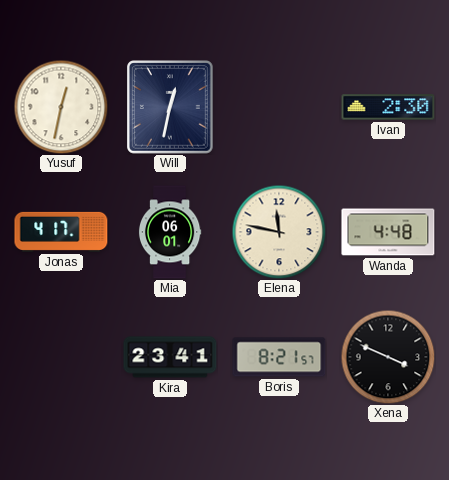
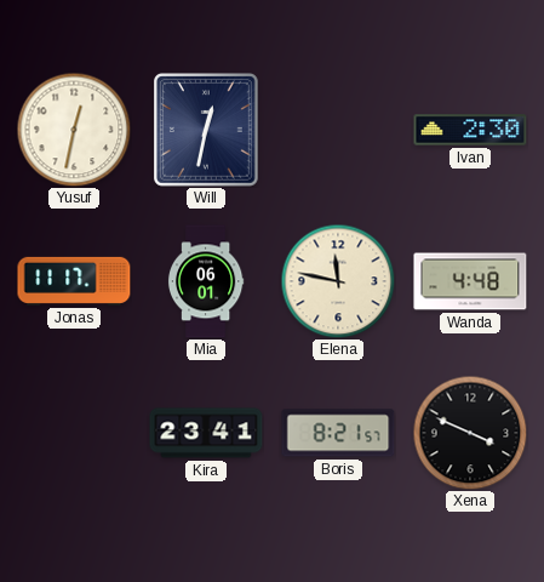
Jonas: 4:17 -> 11:17 (74, 281)
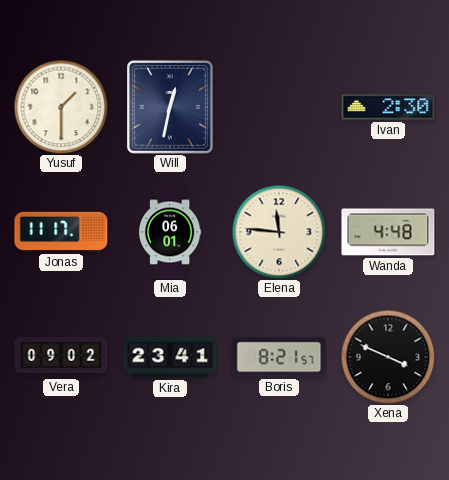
Yusuf: 12:32 -> 1:30 (61, 107)
Elena: 11:47 -> 11:46 (279, 232)
Vera: none -> 09:02 (61, 357)
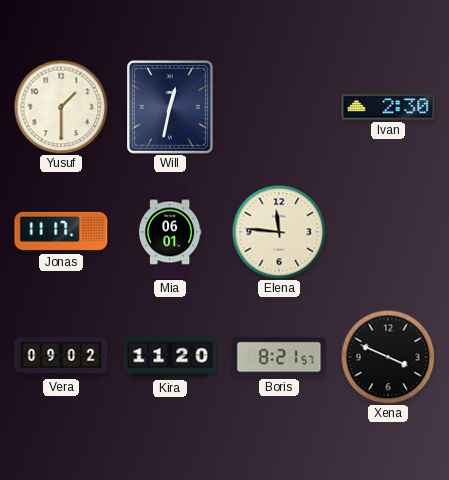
Wanda: 4:48 -> none (388, 232)
Kira: 23:41 -> 11:20 (170, 357)
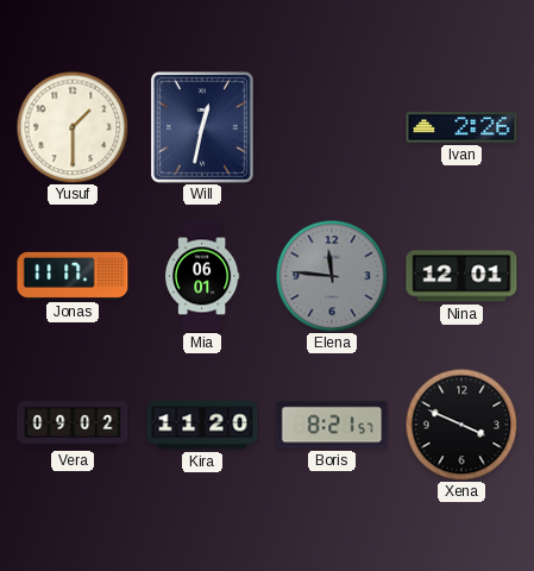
Ivan: 2:30 -> 2:26 (461, 127)
Elena dial: cream -> grey (332, 276)
Nina: none -> 12:01 (461, 276)
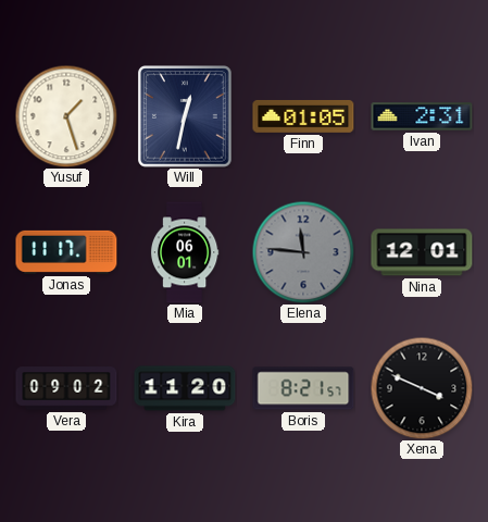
Yusuf: 1:30 -> 1:27 (66, 116)
Finn: none -> 01:05 (303, 116)
Ivan: 2:26 -> 2:31 (422, 116)
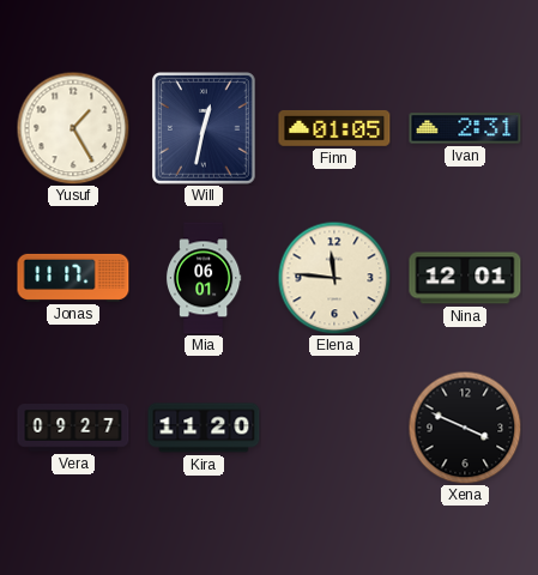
Yusuf: 1:27 -> 1:25 (73, 128)
Elena dial: grey -> cream (334, 278)
Vera: 09:02 -> 09:27 (73, 428)
Boris: 8:21 -> none (303, 388)
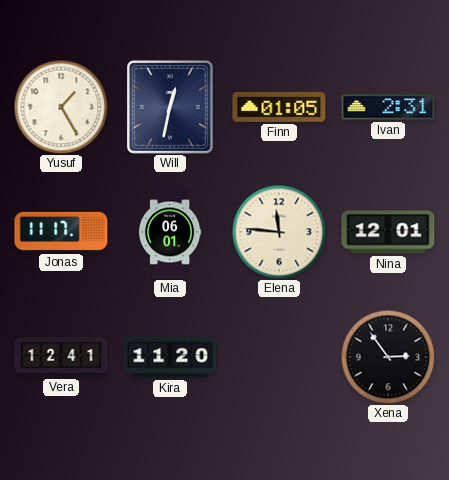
Vera: 09:27 -> 12:41 (61, 357)
Xena: 3:49 -> 2:54 (388, 357)
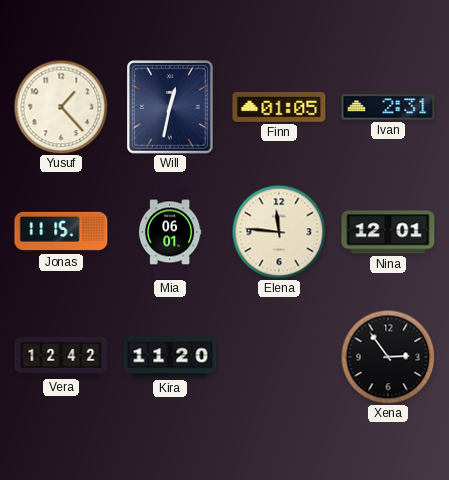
Yusuf: 1:25 -> 1:23 (61, 107)
Jonas: 11:17 -> 11:15 (61, 232)
Vera: 12:41 -> 12:42 (61, 357)
